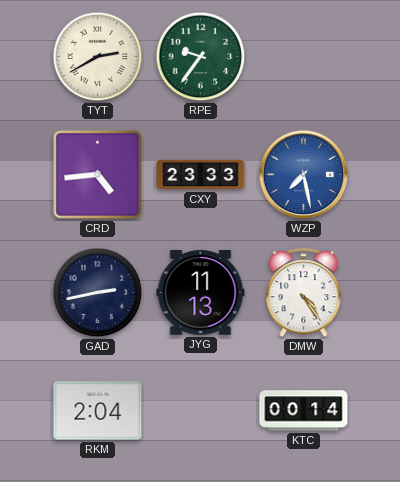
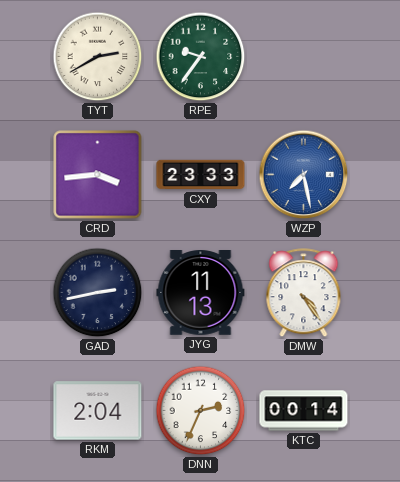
CRD: 4:44 -> 3:44 (98, 175)
DNN: none -> 2:34 (201, 411)
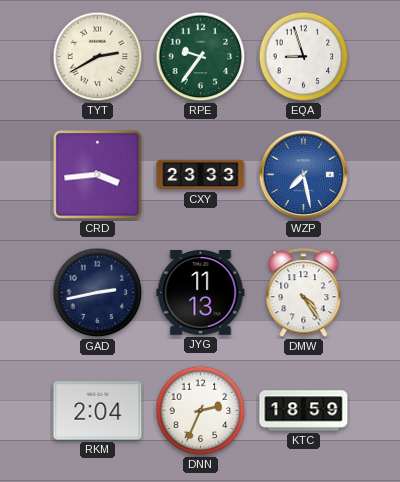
EQA: none -> 8:57 (304, 57)
KTC: 00:14 -> 18:59 (304, 411)
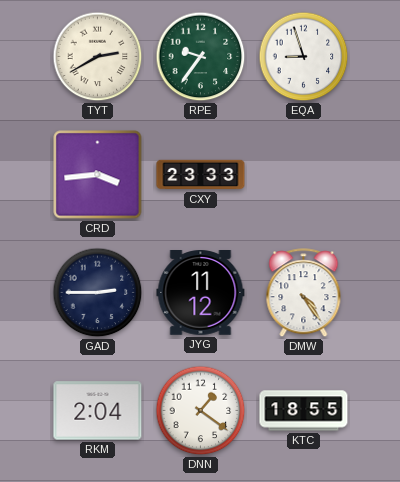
WZP: 7:28 -> none (304, 175)
GAD: 2:43 -> 2:45 (98, 293)
JYG: 11:13 -> 11:12 (201, 293)
DNN: 2:34 -> 1:21 (201, 411)
KTC: 18:59 -> 18:55 (304, 411)
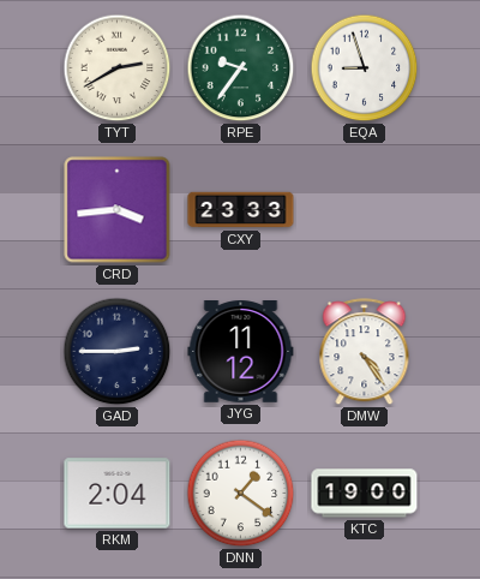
KTC: 18:55 -> 19:00 (365, 494)
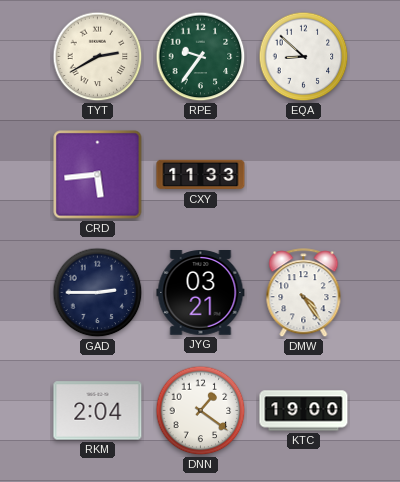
EQA: 8:57 -> 8:52 (304, 57)
CRD: 3:44 -> 5:44 (98, 175)
CXY: 23:33 -> 11:33 (201, 175)
JYG: 11:12 -> 03:21 (201, 293)
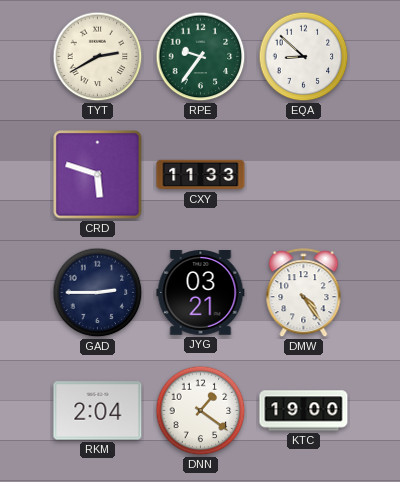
CRD: 5:44 -> 5:48 (98, 175)
